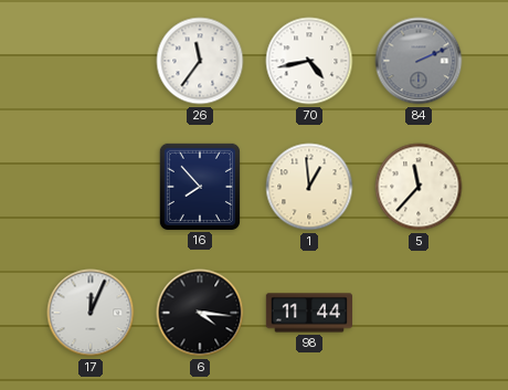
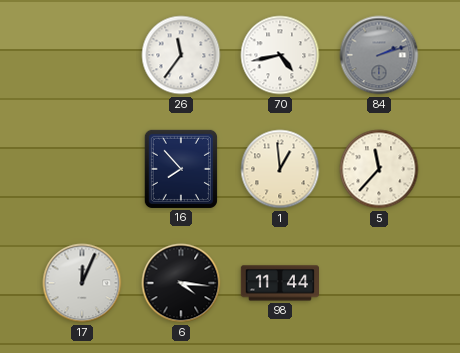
84: 2:11 -> 2:12 (379, 55)
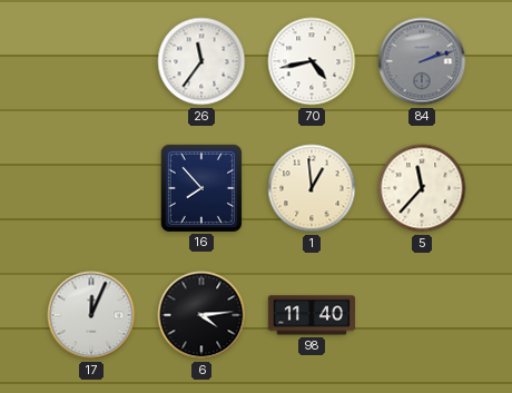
6: 4:16 -> 4:14 (201, 315)
98: 11:44 -> 11:40 (311, 315)
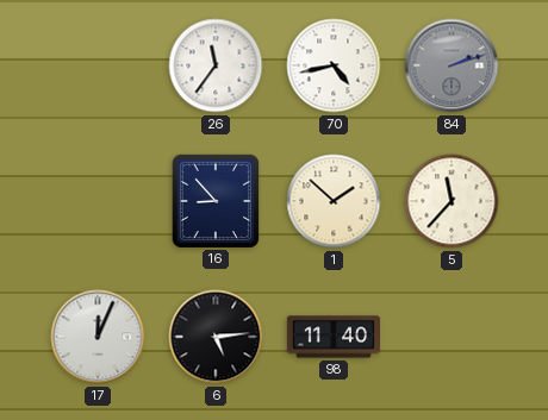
16: 7:53 -> 8:53 (216, 201)
1: 12:59 -> 1:52 (334, 201)
6: 4:14 -> 5:14 (216, 337)
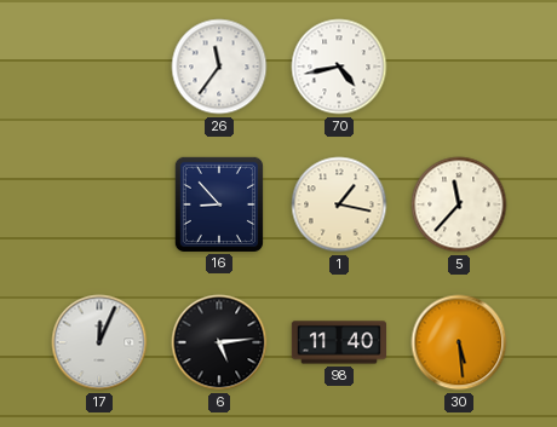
84: 2:12 -> none (452, 65)
1: 1:52 -> 1:17 (339, 204)
30: none -> 5:29 (459, 342)
